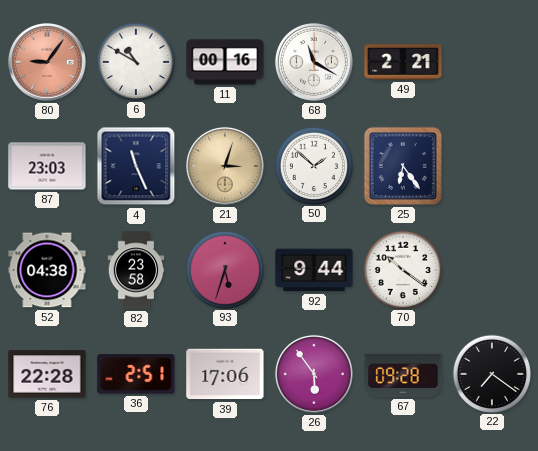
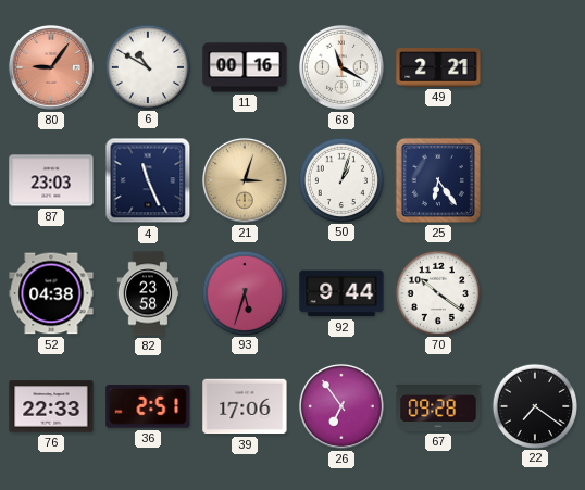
50: 1:52 -> 1:03 (340, 179)
76: 22:28 -> 22:33 (51, 406)
26: 5:54 -> 6:54 (341, 406)
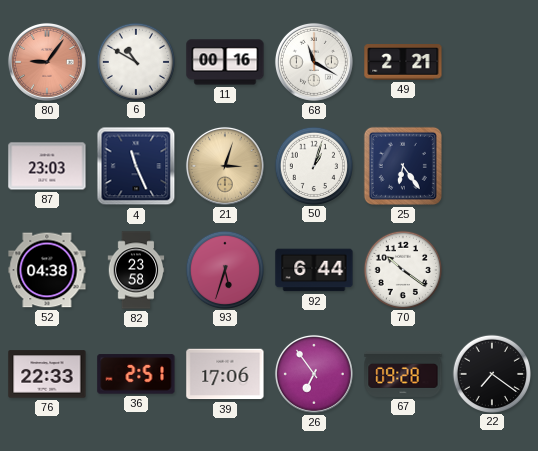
92: 9:44 -> 6:44 (314, 270)
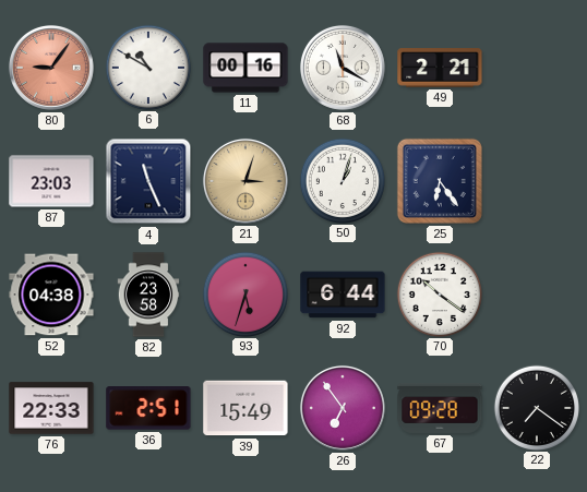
39: 17:06 -> 15:49 (245, 408)
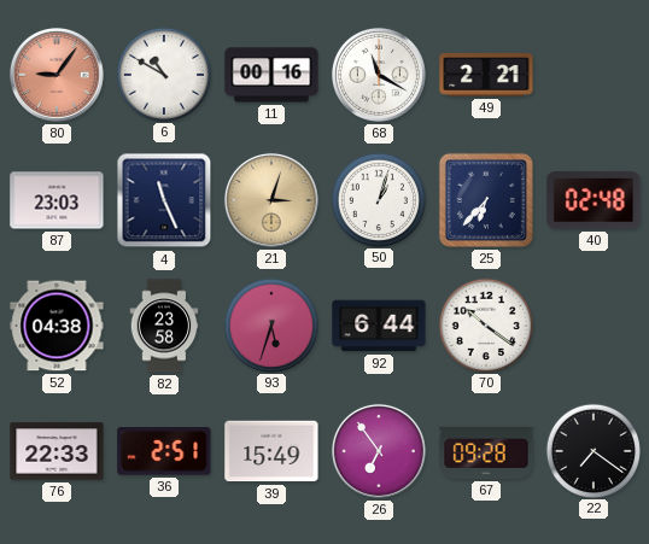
25: 6:24 -> 6:37 (486, 200)
40: none -> 02:48 (594, 200)
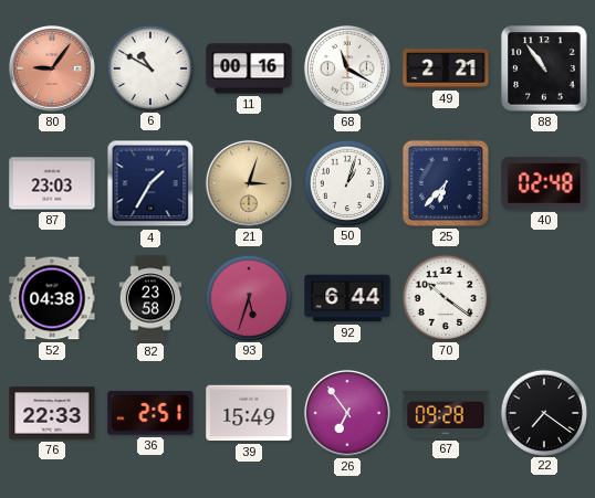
88: none -> 10:54 (544, 68)
4: 11:26 -> 1:35 (150, 183)
